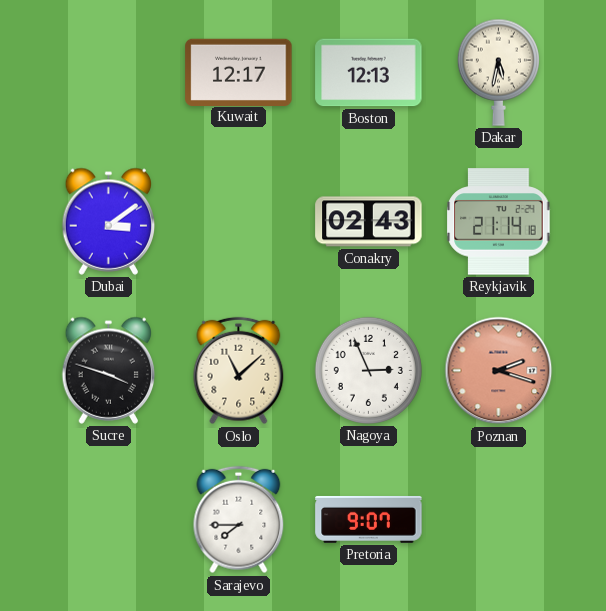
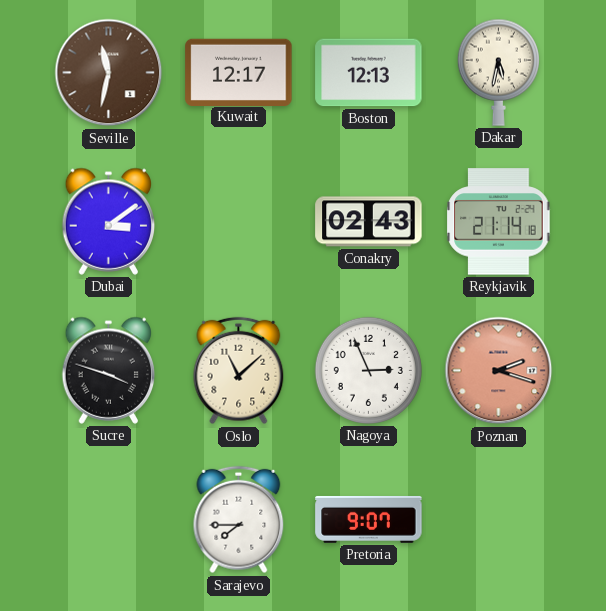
Seville: none -> 11:32 (109, 73)
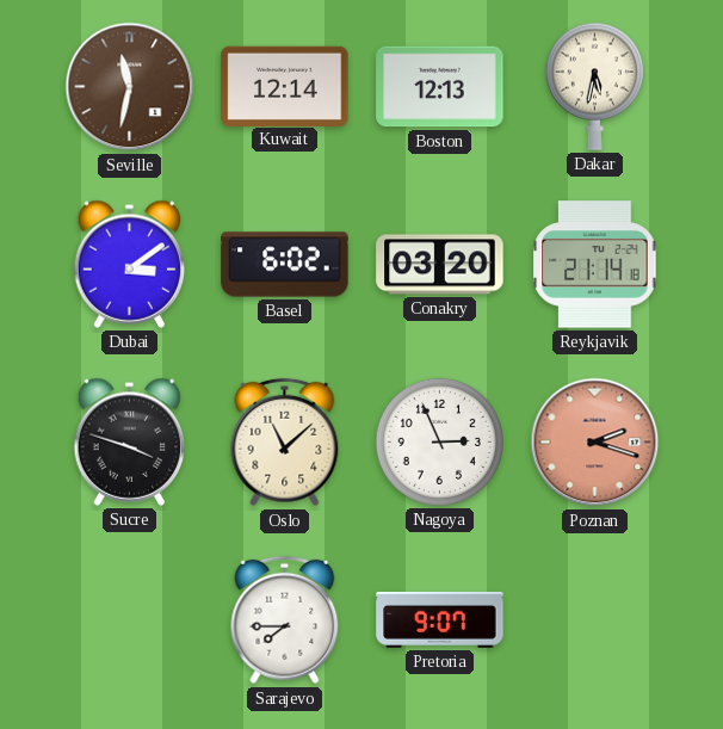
Kuwait: 12:17 -> 12:14 (285, 86)
Basel: none -> 6:02 (285, 265)
Conakry: 02:43 -> 03:20 (440, 265)
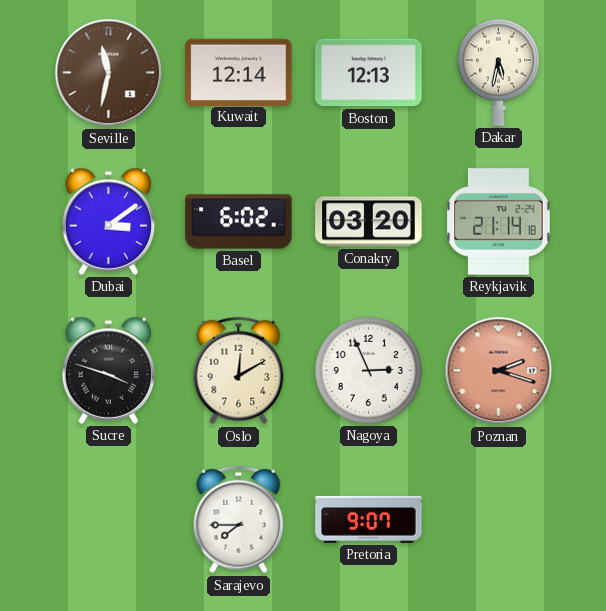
Oslo: 11:08 -> 12:10 (239, 371)
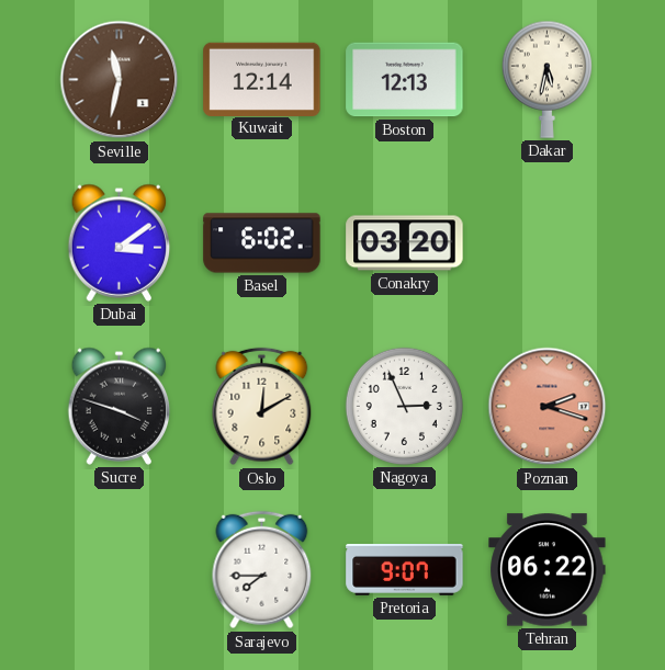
Reykjavik: 21:14 -> none (499, 222)
Tehran: none -> 06:22 (548, 570)
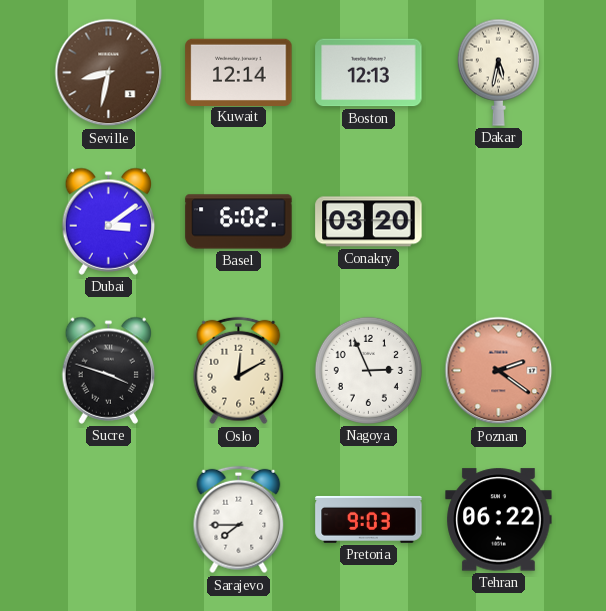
Seville: 11:32 -> 8:32 (109, 73)
Poznan: 2:18 -> 2:21 (499, 371)
Pretoria: 9:07 -> 9:03 (369, 519)
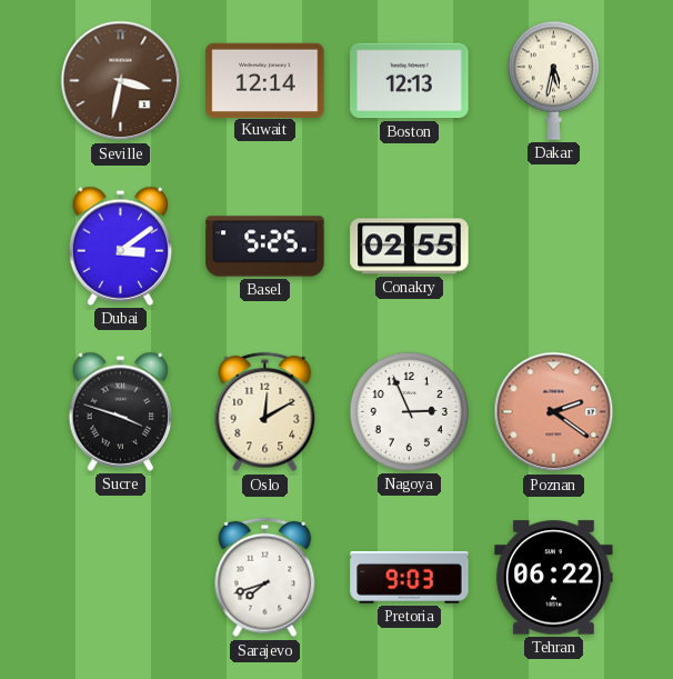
Seville: 8:32 -> 3:32 (121, 81)
Basel: 6:02 -> 5:25 (265, 247)
Conakry: 03:20 -> 02:55 (410, 247)
Sarajevo: 7:45 -> 7:42 (265, 578)
